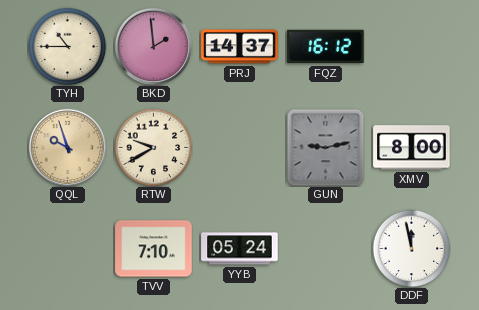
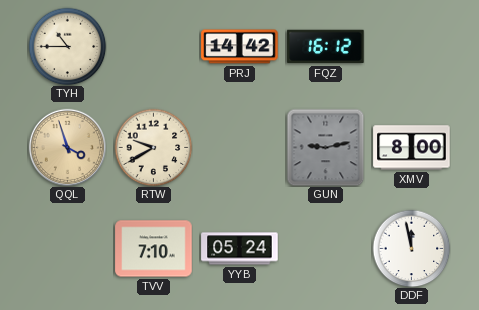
BKD: 1:59 -> none (153, 46)
PRJ: 14:37 -> 14:42 (240, 47)
QQL: 9:57 -> 3:57 (67, 147)
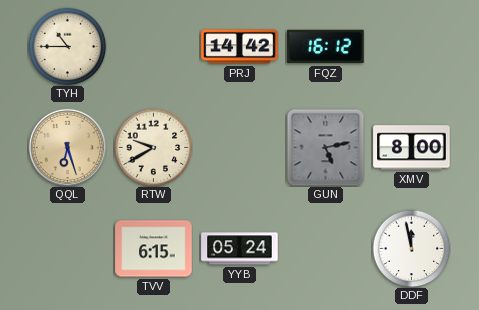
QQL: 3:57 -> 6:27 (67, 147)
GUN: 9:13 -> 5:13 (325, 147)
TVV: 7:10 -> 6:15 (154, 249)
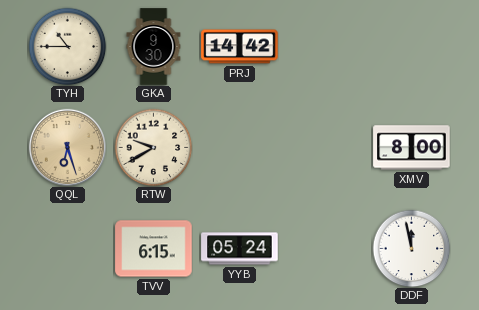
GKA: none -> 9:30 (154, 47)
FQZ: 16:12 -> none (326, 47)
GUN: 5:13 -> none (325, 147)
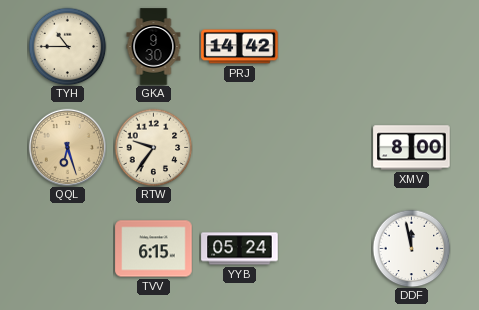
RTW: 9:40 -> 9:36 (153, 147)
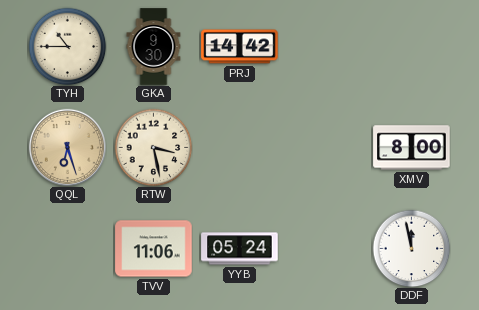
RTW: 9:36 -> 3:28 (153, 147)
TVV: 6:15 -> 11:06 (154, 249)
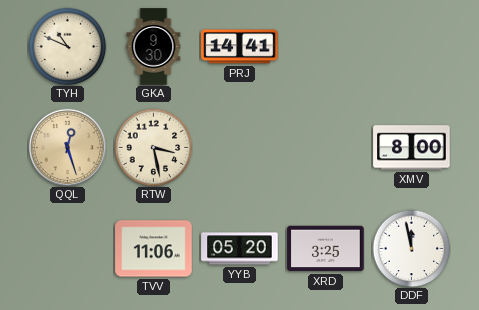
TYH: 10:45 -> 10:49 (67, 46)
PRJ: 14:42 -> 14:41 (240, 47)
QQL: 6:27 -> 12:27 (67, 147)
YYB: 05:24 -> 05:20 (240, 249)
XRD: none -> 3:25 (326, 249)
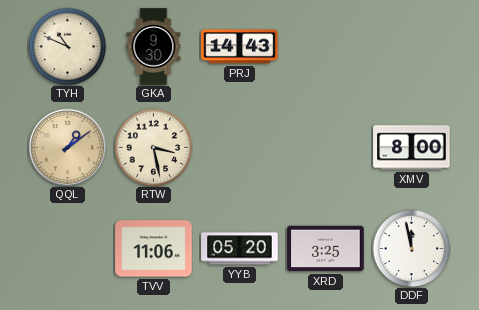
PRJ: 14:41 -> 14:43 (240, 47)
QQL: 12:27 -> 1:09 (67, 147)
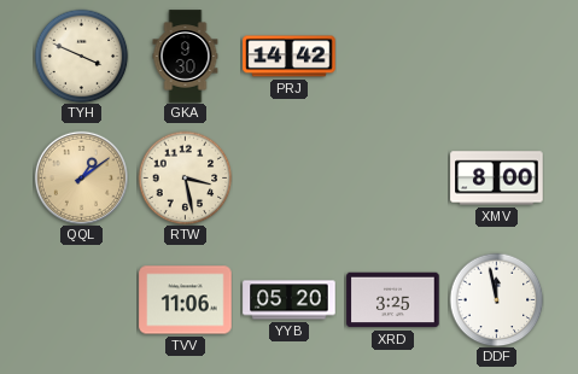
TYH: 10:49 -> 3:49 (81, 55)
PRJ: 14:43 -> 14:42 (290, 57)
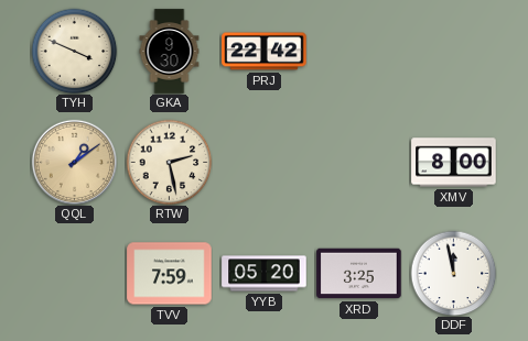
PRJ: 14:42 -> 22:42 (265, 52)
RTW: 3:28 -> 2:28 (169, 162)
TVV: 11:06 -> 7:59 (170, 274)
